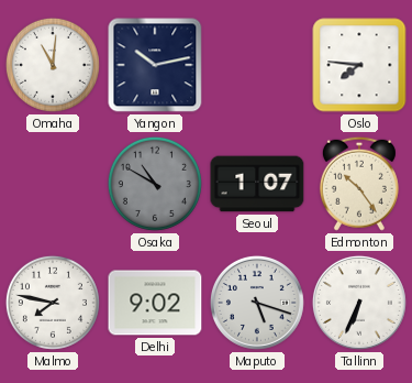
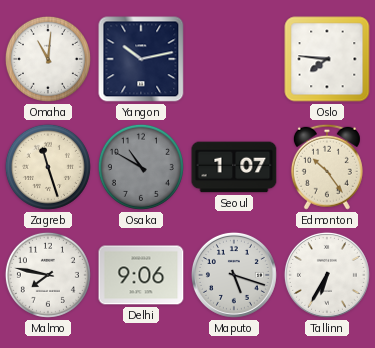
Zagreb: none -> 11:27 (48, 167)
Delhi: 9:02 -> 9:06 (141, 275)
Tallinn: 6:34 -> 6:35 (327, 275)
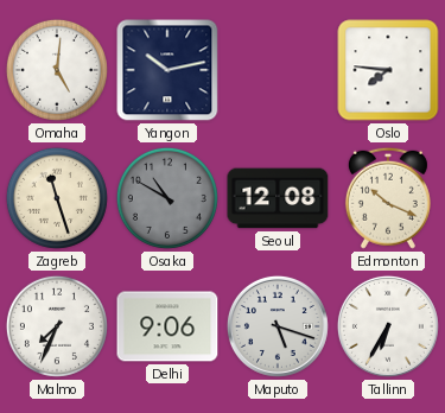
Omaha: 11:01 -> 5:01 (57, 70)
Seoul: 1:07 -> 12:08 (278, 198)
Edmonton: 10:24 -> 10:19 (388, 198)
Malmo: 7:47 -> 7:34 (57, 326)
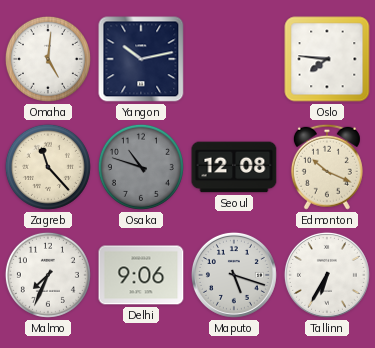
Zagreb: 11:27 -> 11:23 (48, 167)
Osaka: 10:50 -> 10:48 (141, 167)
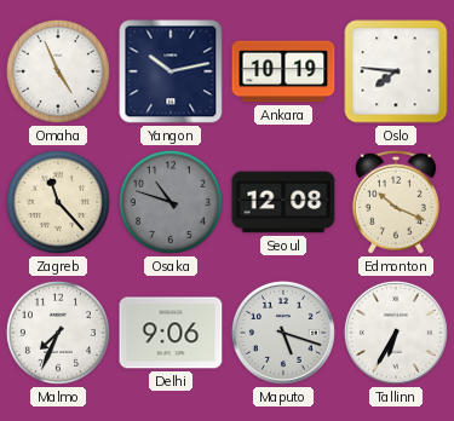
Omaha: 5:01 -> 4:56 (58, 71)
Ankara: none -> 10:19 (283, 71)
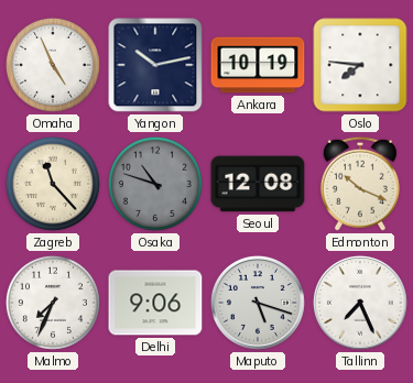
Tallinn: 6:35 -> 7:26 (360, 303)
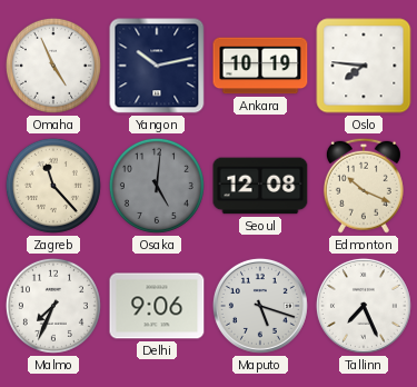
Osaka: 10:48 -> 5:01 (157, 186)
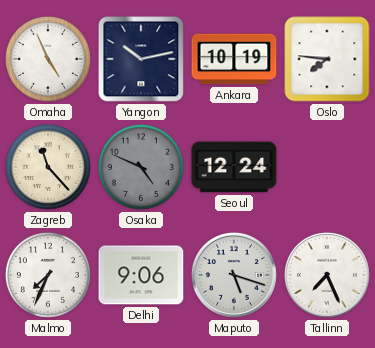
Osaka: 5:01 -> 4:49 (141, 167)
Seoul: 12:08 -> 12:24 (234, 167)
Edmonton: 10:19 -> none (364, 186)
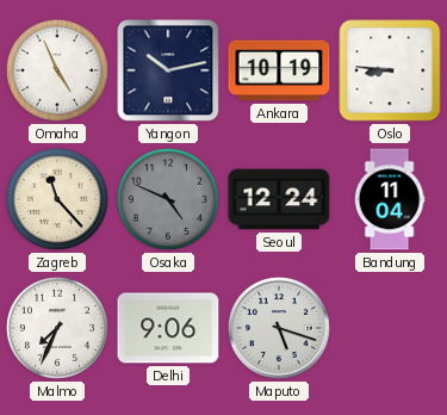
Oslo: 7:46 -> 8:46 (390, 70)
Bandung: none -> 11:04 (390, 199)
Tallinn: 7:26 -> none (327, 275)
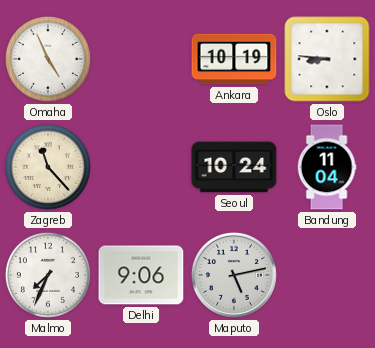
Yangon: 10:13 -> none (168, 70)
Osaka: 4:49 -> none (168, 199)
Seoul: 12:24 -> 10:24 (234, 167)
Maputo: 5:18 -> 5:13 (234, 275)
